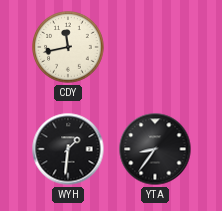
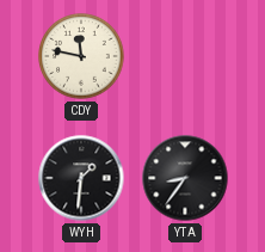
CDY: 11:43 -> 11:47 (81, 56)
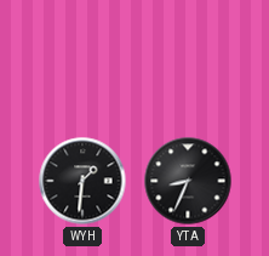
CDY: 11:47 -> none (81, 56)
YTA: 8:36 -> 8:34 (188, 181)
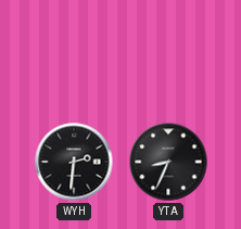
WYH: 1:31 -> 2:31 (74, 162)
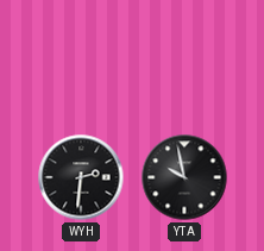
YTA: 8:34 -> 9:58 (184, 177)
